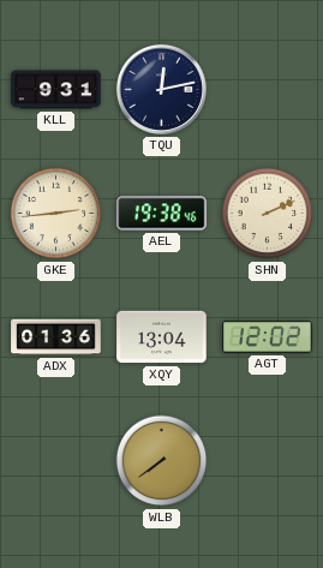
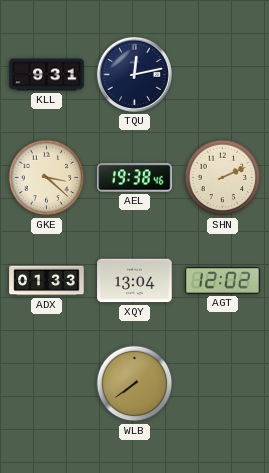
GKE: 2:44 -> 3:22 (47, 178)
ADX: 01:36 -> 01:33 (47, 281)
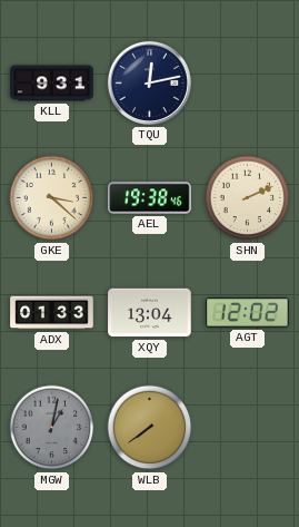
MGW: none -> 1:02 (52, 428)
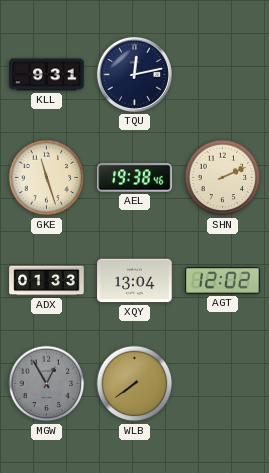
GKE: 3:22 -> 11:27 (47, 178)
MGW: 1:02 -> 12:55 (47, 384)
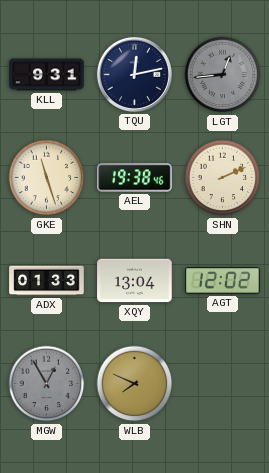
LGT: none -> 12:44 (223, 75)
WLB: 7:39 -> 7:49 (135, 384)
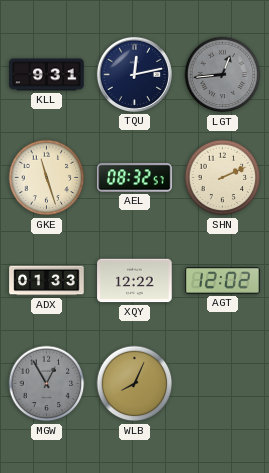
AEL: 19:38 -> 08:32 (135, 178)
XQY: 13:04 -> 12:22 (135, 281)
WLB: 7:49 -> 8:04 (135, 384)
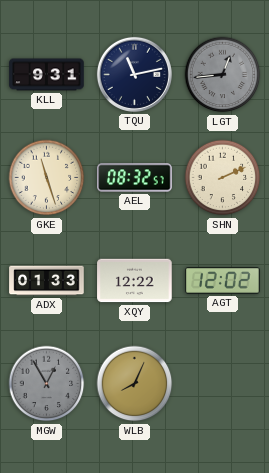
TQU: 12:13 -> 11:13 (134, 74)
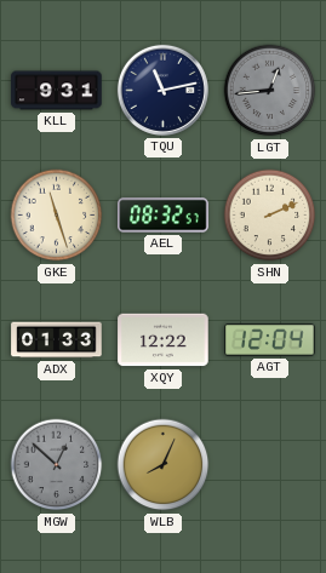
AGT: 12:02 -> 12:04 (270, 340)
MGW: 12:55 -> 12:52 (57, 465)
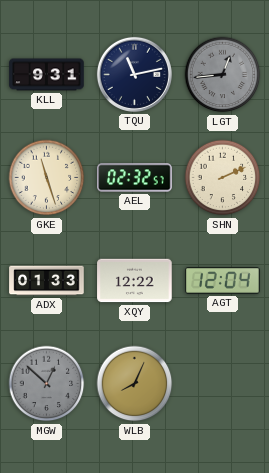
AEL: 08:32 -> 02:32 (135, 178)
